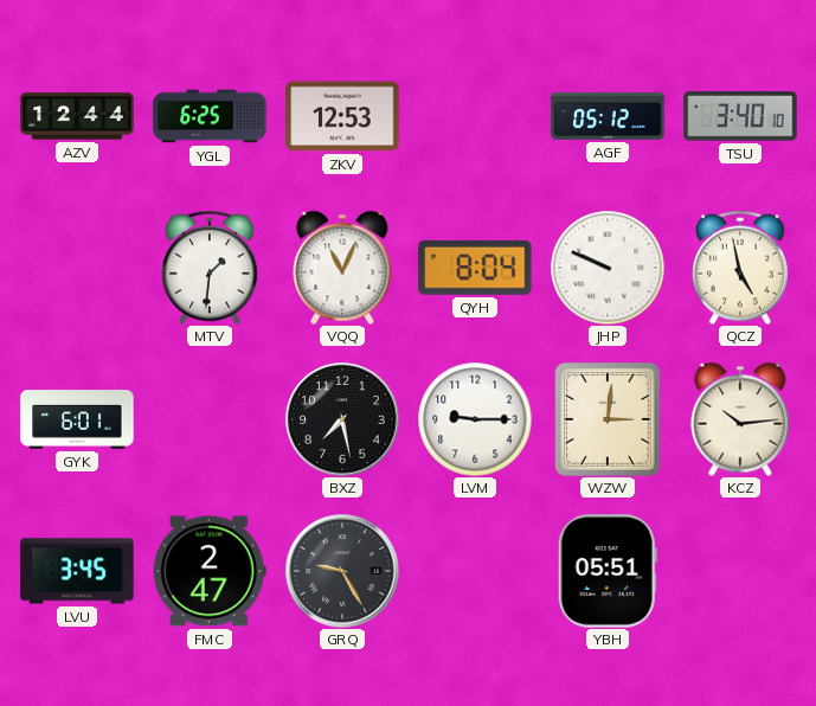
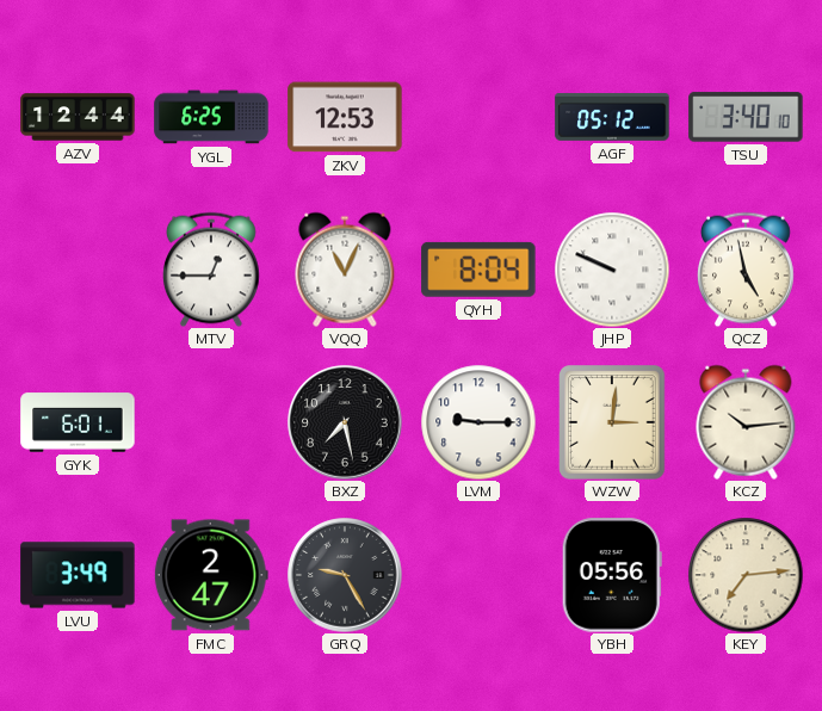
MTV: 1:31 -> 12:45 (212, 270)
LVU: 3:45 -> 3:49 (78, 575)
YBH: 05:51 -> 05:56 (612, 575)
KEY: none -> 7:14 (746, 575)
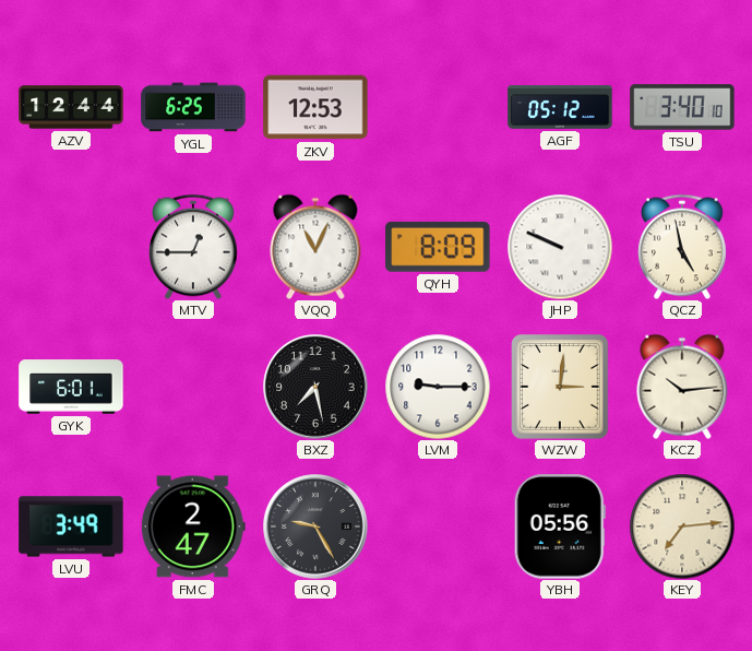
QYH: 8:04 -> 8:09 (438, 247)
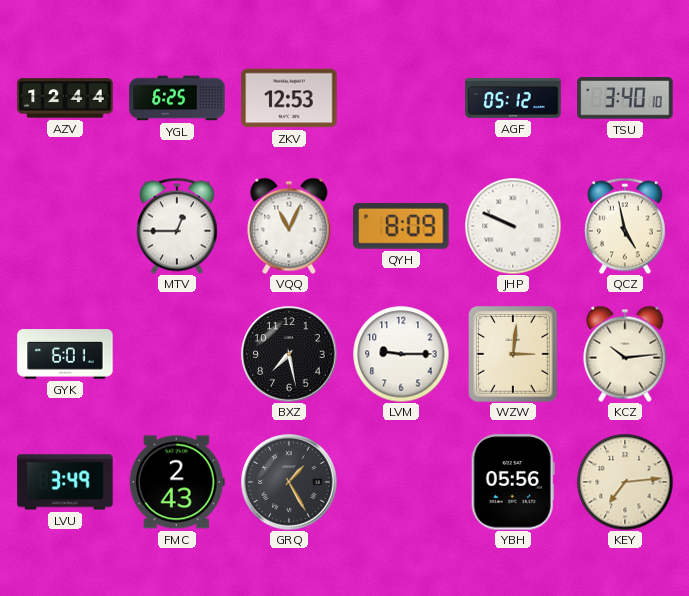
FMC: 2:47 -> 2:43 (177, 482)
GRQ: 9:25 -> 1:25 (289, 482)
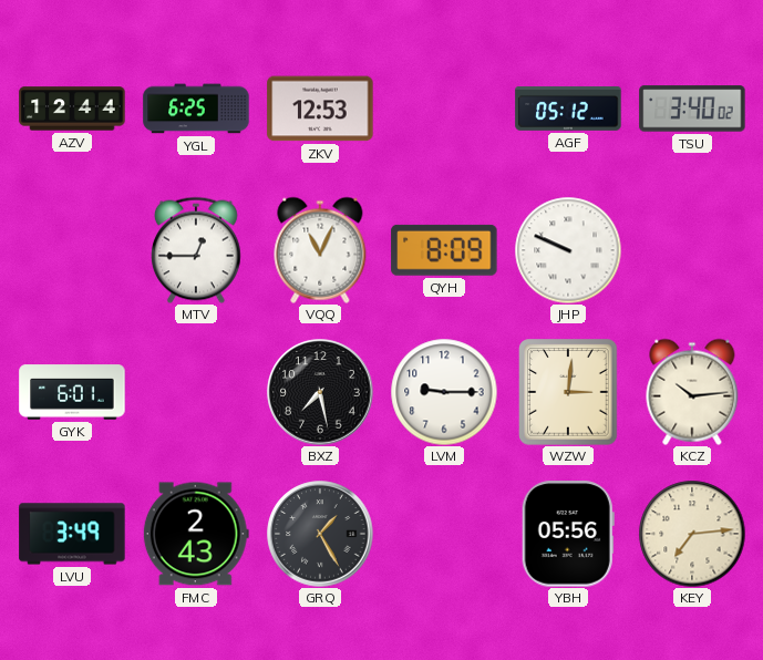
TSU: 3:40:10 -> 3:40:02 (692, 109)
QCZ: 4:58 -> none (626, 226)
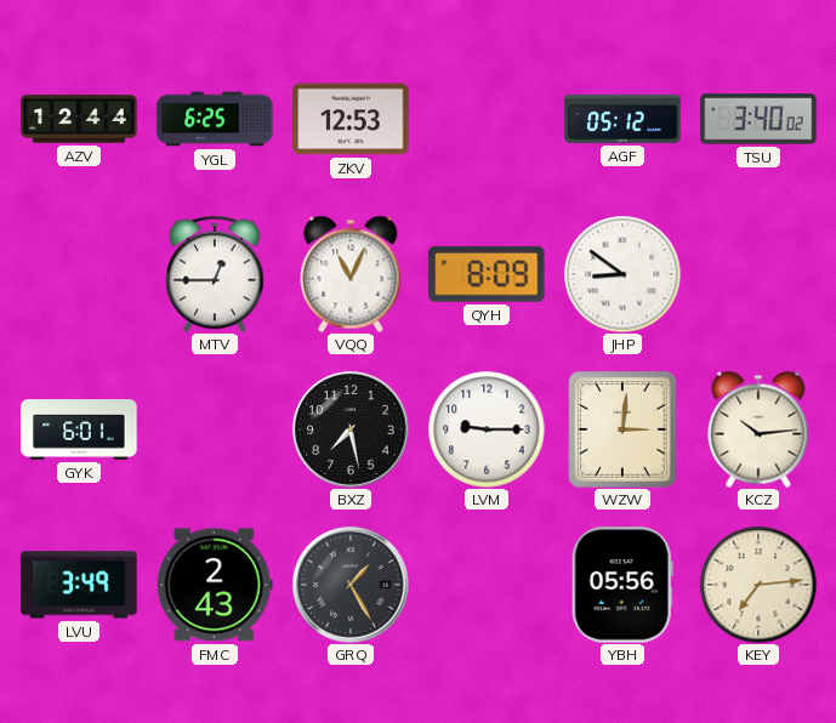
JHP: 9:49 -> 8:51 (622, 274)
